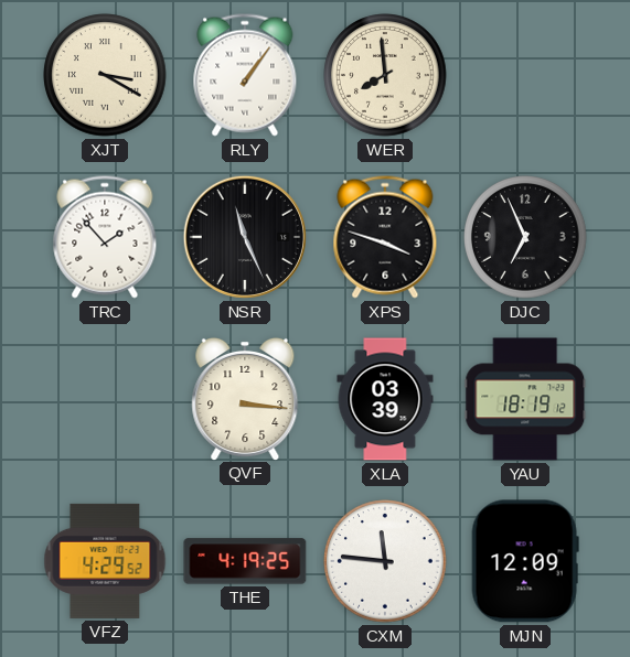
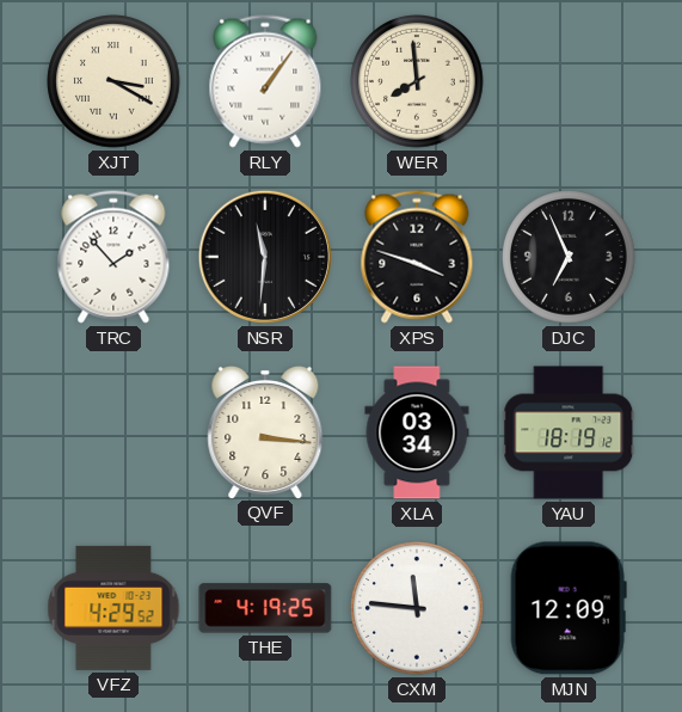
NSR: 11:26 -> 11:31 (265, 257)
XLA: 03:39 -> 03:34 (417, 432)
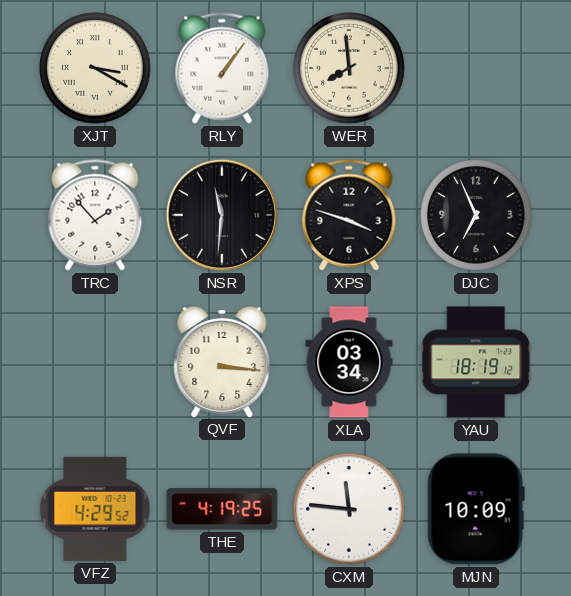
MJN: 12:09 -> 10:09 (476, 509)
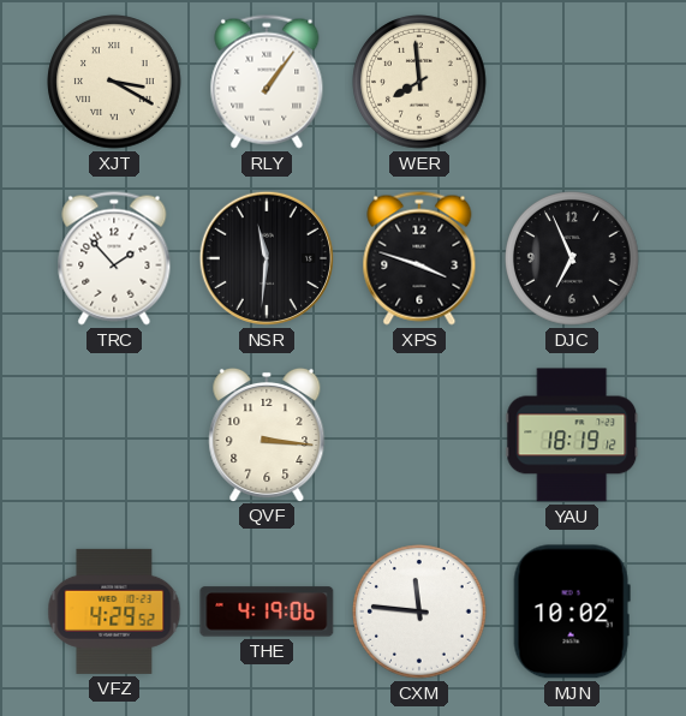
XLA: 03:34 -> none (349, 362)
THE: 4:19:25 -> 4:19:06 (267, 611)
MJN: 10:09 -> 10:02 (572, 611)
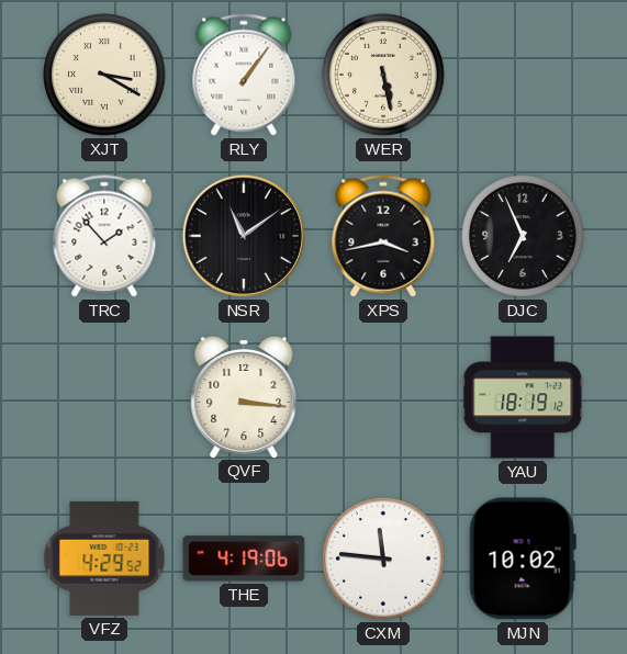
WER: 7:59 -> 5:28 (383, 75)
NSR: 11:31 -> 11:09 (244, 236)
XPS: 3:48 -> 3:43 (383, 236)
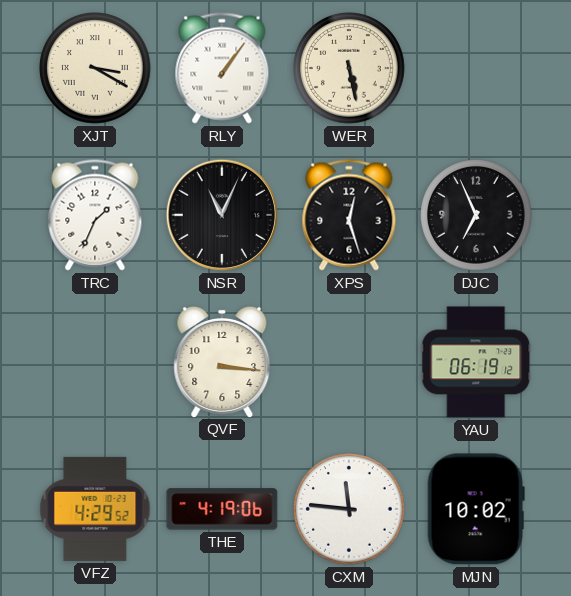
TRC: 1:53 -> 1:34 (95, 215)
NSR: 11:09 -> 11:04 (222, 215)
XPS: 3:43 -> 12:27 (349, 215)
YAU: 18:19 -> 06:19 (476, 362)
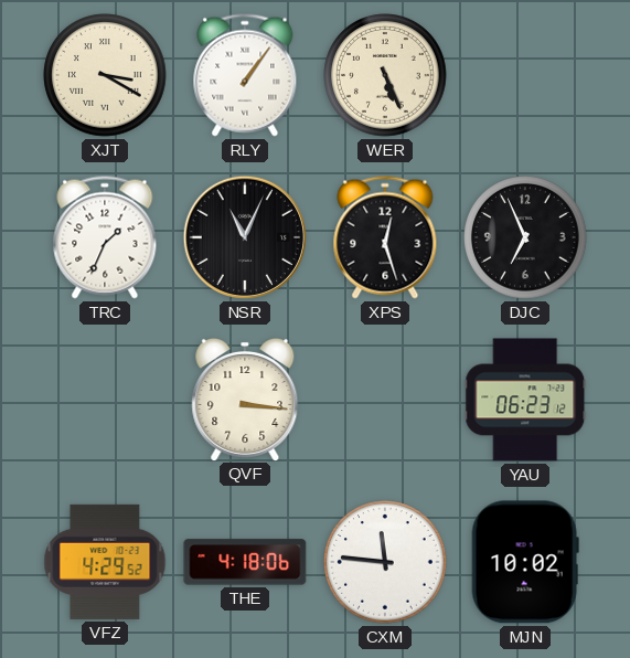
WER: 5:28 -> 5:26 (385, 75)
YAU: 06:19 -> 06:23 (525, 400)
THE: 4:19 -> 4:18 (245, 562)
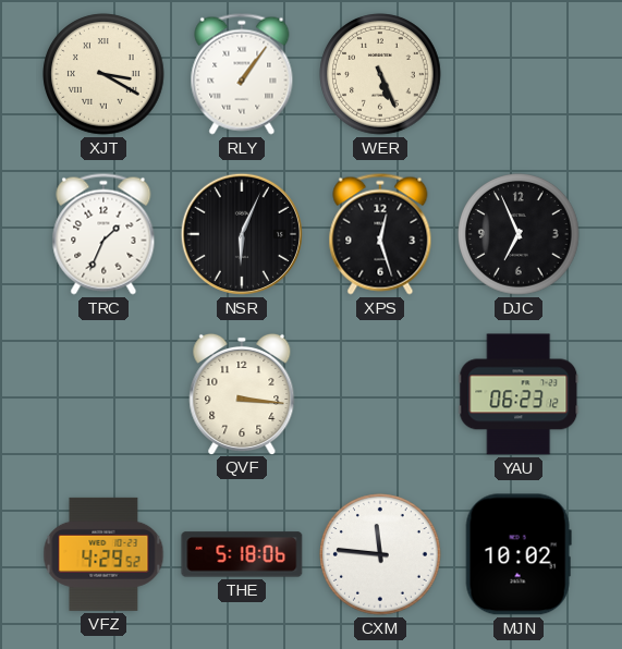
NSR: 11:04 -> 6:04 (242, 234)
THE: 4:18 -> 5:18 (242, 554)
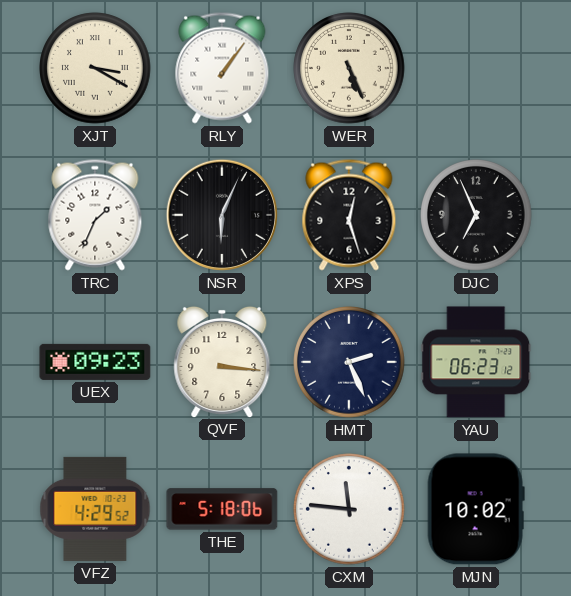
UEX: none -> 09:23 (95, 362)
HMT: none -> 2:26 (349, 362)
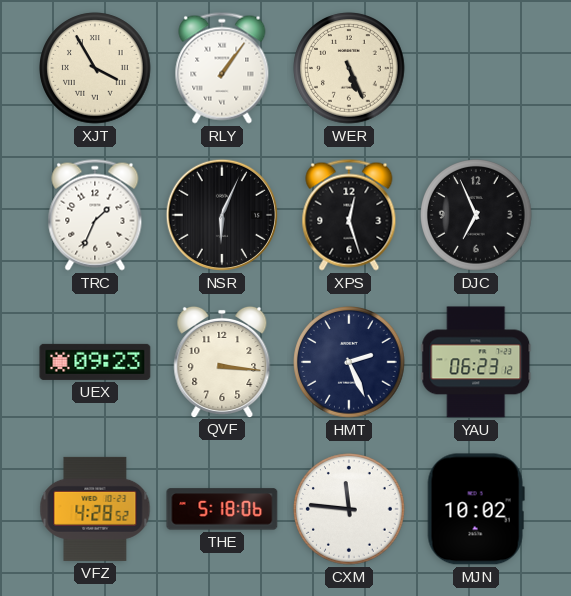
XJT: 3:20 -> 3:55 (95, 68)
VFZ: 4:29 -> 4:28 (95, 509)
